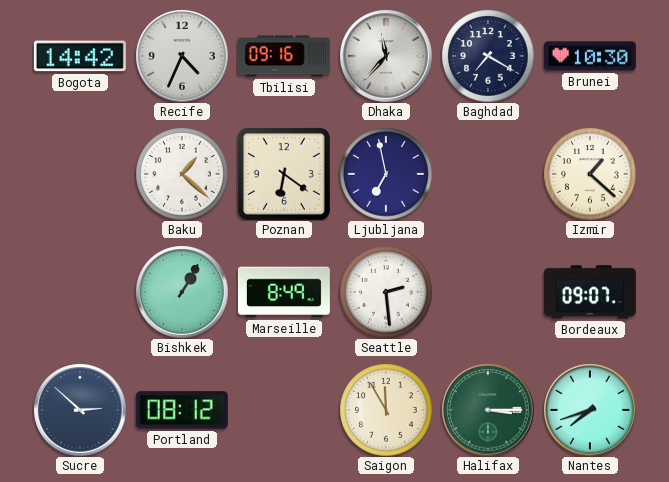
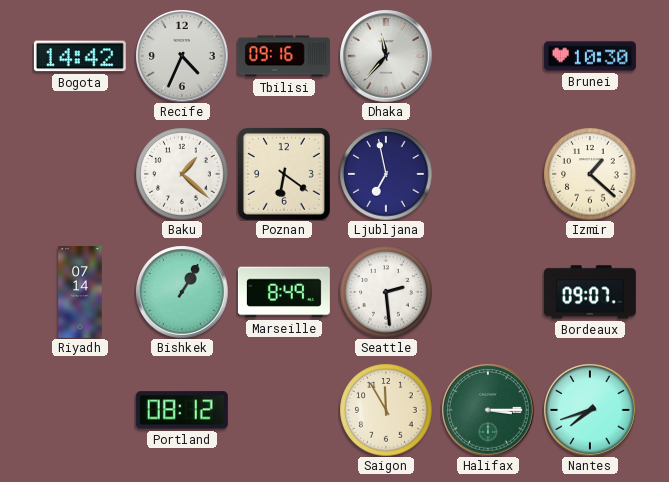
Baghdad: 7:20 -> none (488, 56)
Riyadh: none -> 07:14 (80, 292)
Sucre: 2:52 -> none (80, 410)
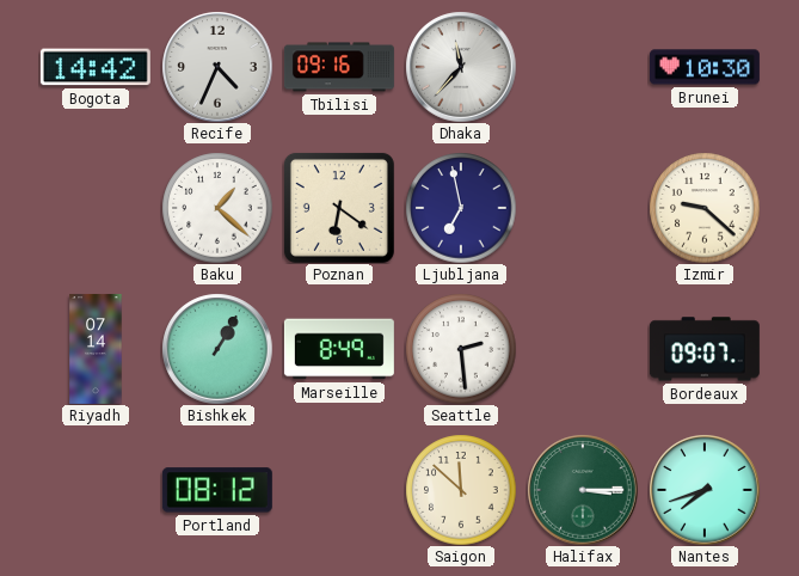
Izmir: 1:22 -> 9:22 (705, 208)
Saigon: 11:55 -> 11:52 (461, 490)
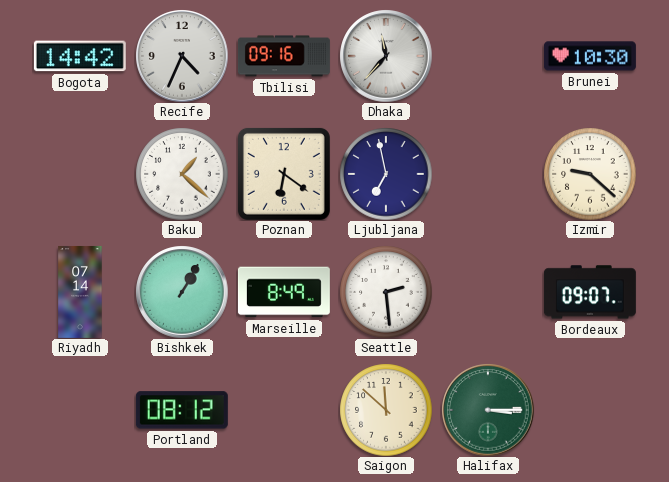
Nantes: 7:42 -> none (705, 490)
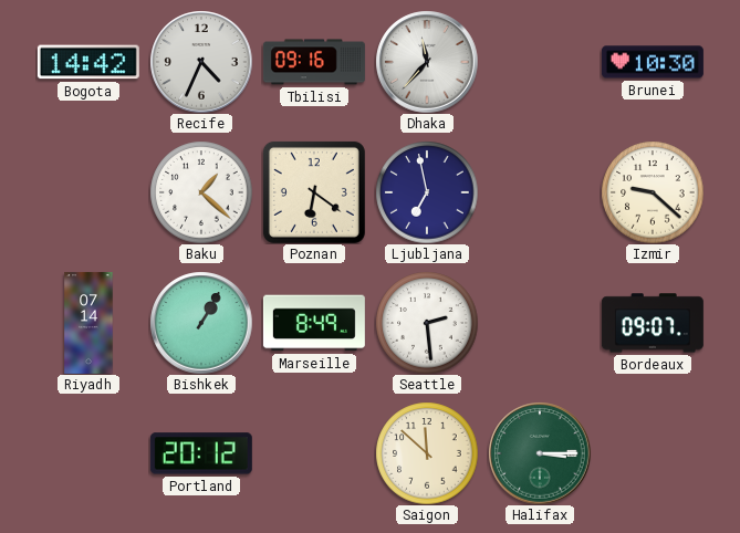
Portland: 08:12 -> 20:12 (201, 453)
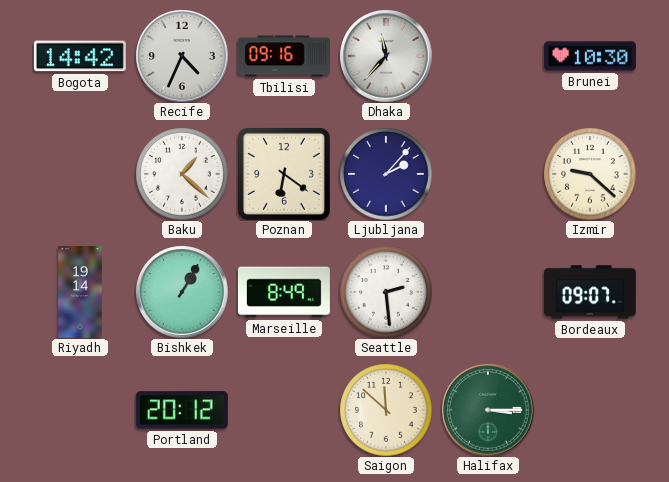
Ljubljana: 6:58 -> 2:07 (386, 174)
Riyadh: 07:14 -> 19:14 (80, 292)
